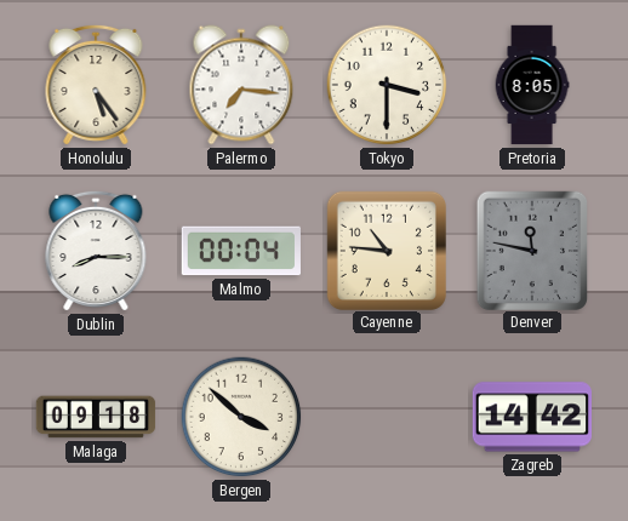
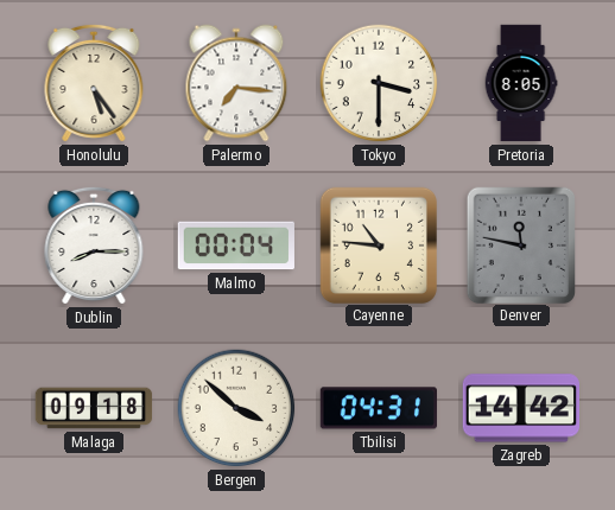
Tbilisi: none -> 04:31 (378, 408)
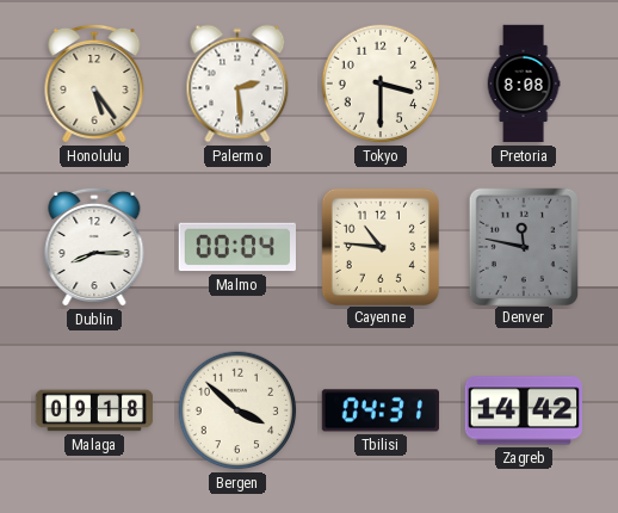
Palermo: 7:16 -> 2:29 (237, 84)
Pretoria: 8:05 -> 8:08 (524, 84)
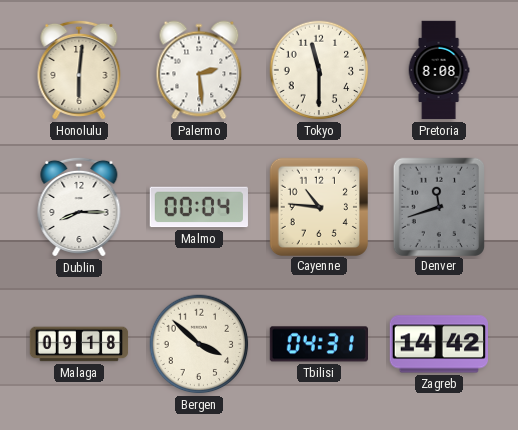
Honolulu: 5:24 -> 6:01 (79, 70)
Tokyo: 3:30 -> 11:30 (319, 70)
Denver: 11:47 -> 11:42 (438, 206)
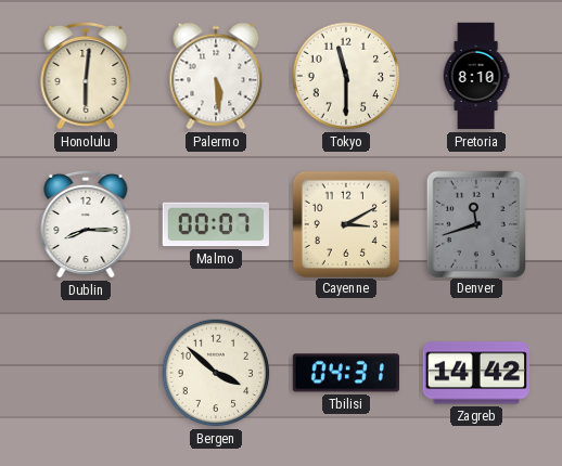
Palermo: 2:29 -> 5:29 (216, 76)
Pretoria: 8:08 -> 8:10 (476, 76)
Malmo: 00:04 -> 00:07 (215, 224)
Cayenne: 10:46 -> 3:10 (345, 223)
Malaga: 09:18 -> none (79, 344)
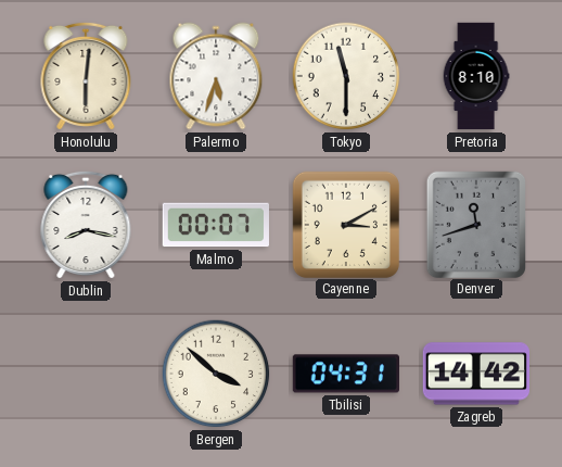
Palermo: 5:29 -> 5:33 (216, 76)
Dublin: 8:15 -> 8:17 (86, 225)
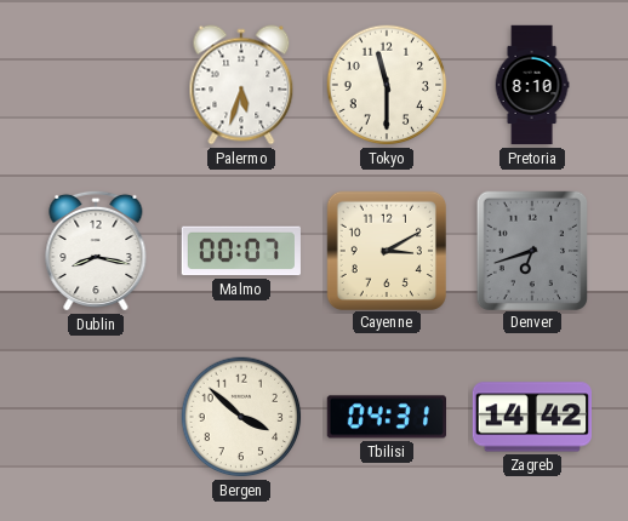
Honolulu: 6:01 -> none (86, 76)
Denver: 11:42 -> 6:42 (531, 250)
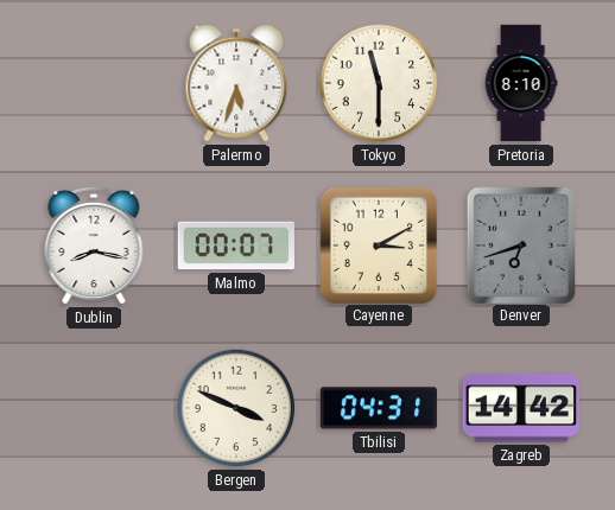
Bergen: 3:52 -> 3:49 (236, 408)
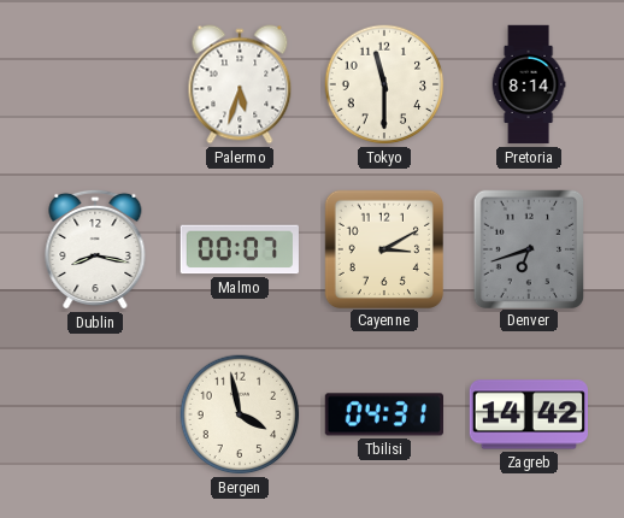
Pretoria: 8:10 -> 8:14 (529, 84)
Bergen: 3:49 -> 3:58 (240, 414)
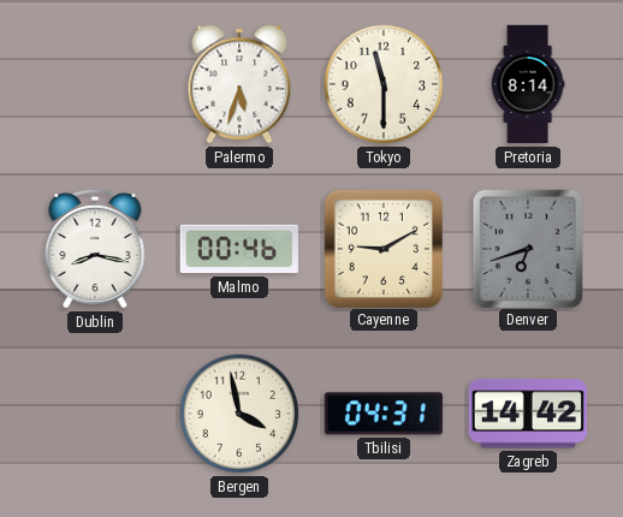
Malmo: 00:07 -> 00:46 (238, 249)
Cayenne: 3:10 -> 9:10 (382, 248)
